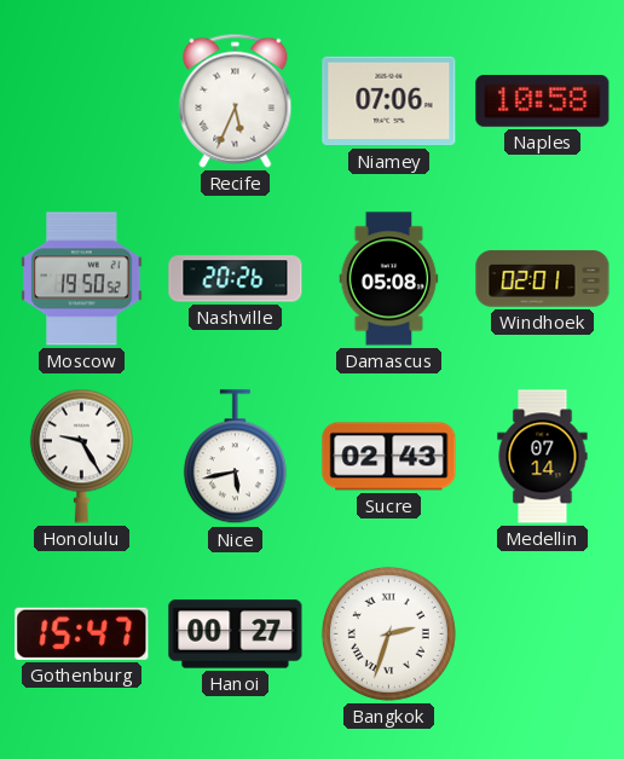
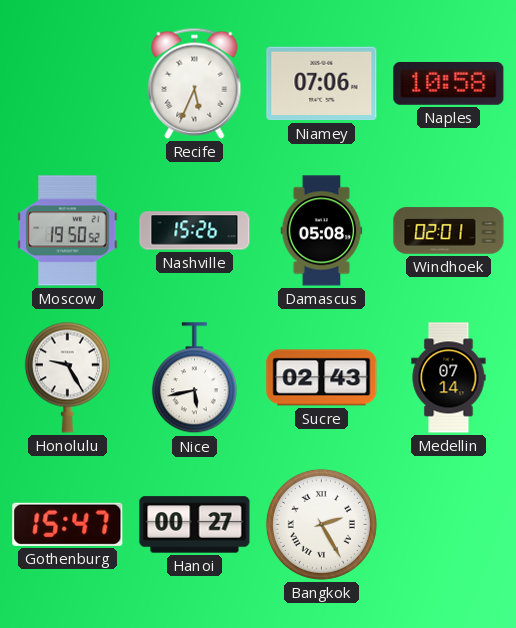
Nashville: 20:26 -> 15:26 (195, 231)
Bangkok: 2:33 -> 2:25 (321, 524)
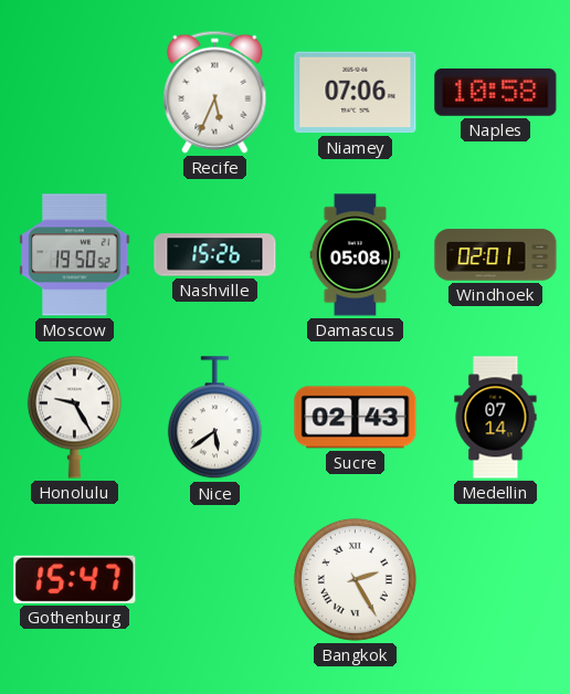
Nice: 5:43 -> 5:39 (214, 418)
Hanoi: 00:27 -> none (195, 525)
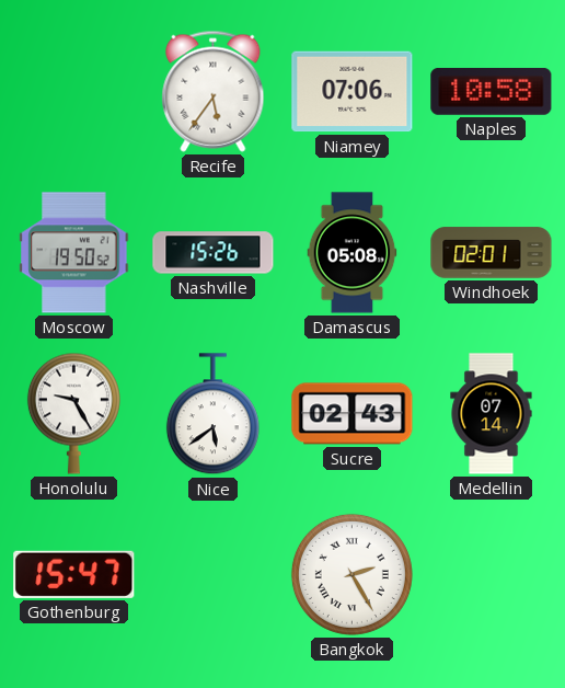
Recife: 5:34 -> 5:36 (214, 91)
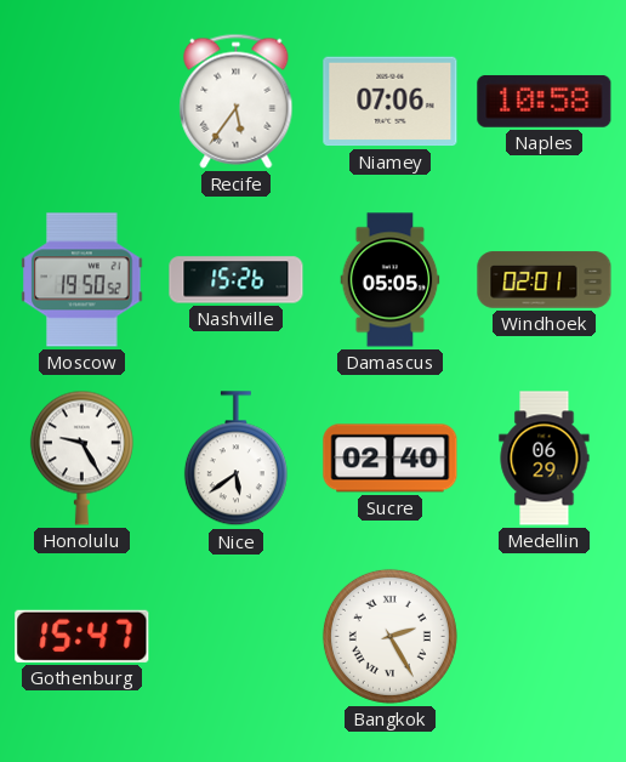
Damascus: 05:08 -> 05:05 (391, 280)
Sucre: 02:43 -> 02:40 (391, 459)
Medellin: 07:14 -> 06:29 (545, 459)
